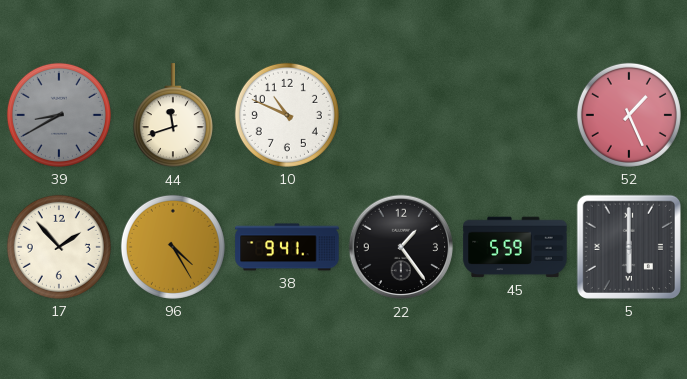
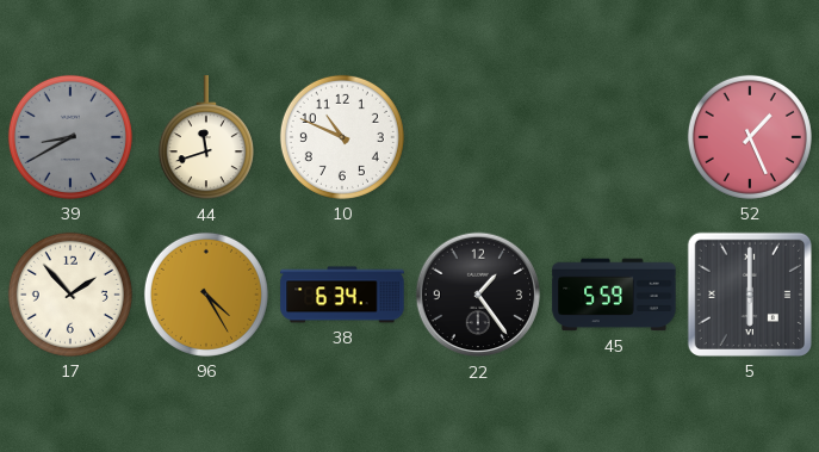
38: 9:41 -> 6:34 (342, 295)
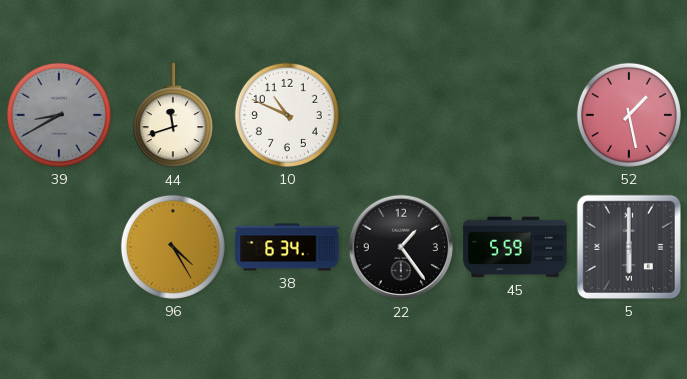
52: 1:26 -> 1:28 (629, 115)
17: 1:53 -> none (70, 295)
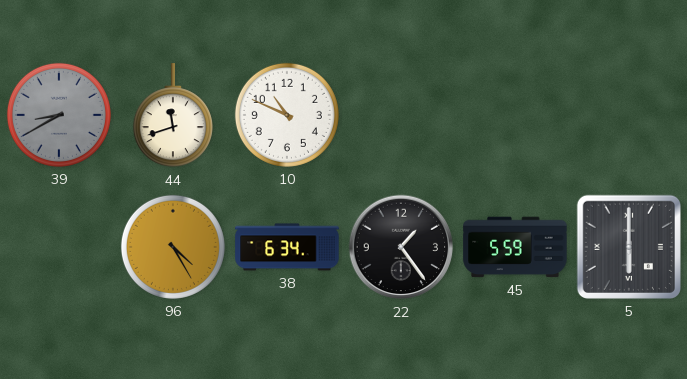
52: 1:28 -> none (629, 115)
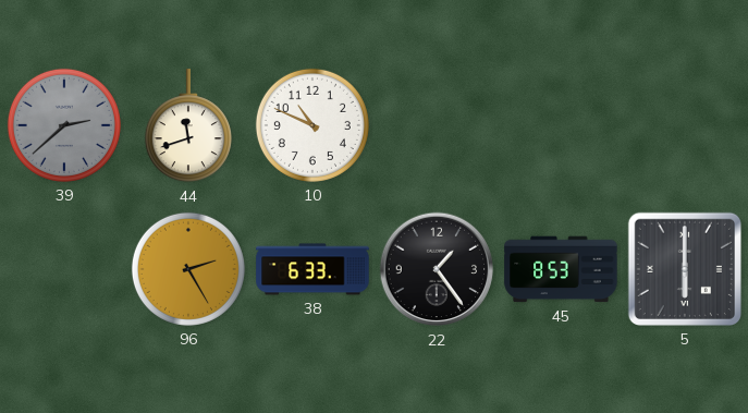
39: 8:40 -> 2:38 (64, 125)
96: 4:25 -> 2:25 (188, 269)
38: 6:34 -> 6:33 (312, 269)
45: 5:59 -> 8:53 (561, 269)
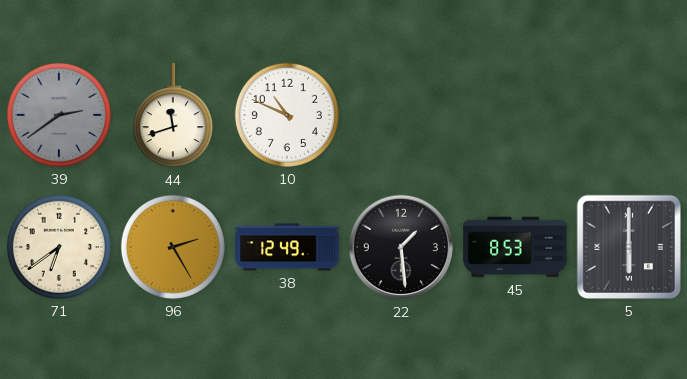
39: 2:38 -> 2:39 (59, 115)
71: none -> 6:39 (59, 247)
38: 6:33 -> 12:49 (287, 247)
22: 1:24 -> 1:29 (401, 247)
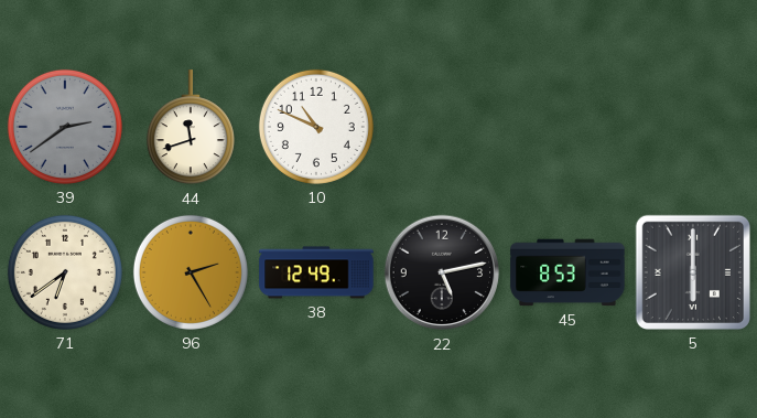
22: 1:29 -> 5:13 (442, 272)
